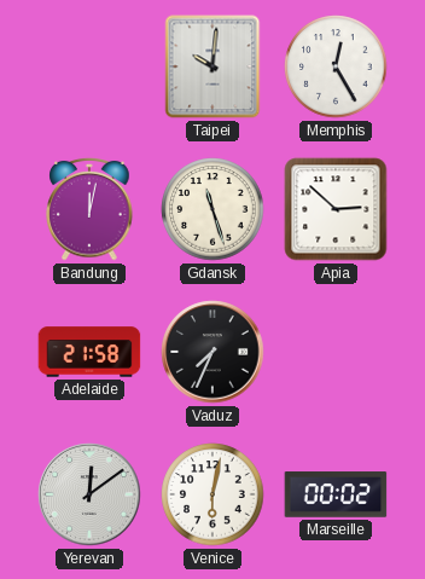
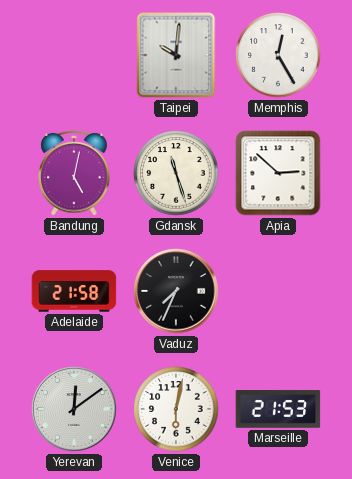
Bandung: 12:02 -> 5:02 (74, 173)
Marseille: 00:02 -> 21:53 (278, 409)
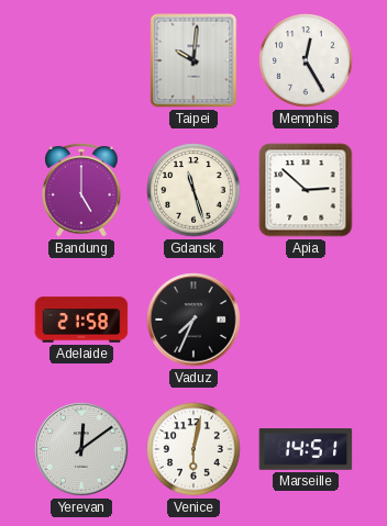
Bandung: 5:02 -> 5:00 (81, 190)
Marseille: 21:53 -> 14:51 (306, 449)
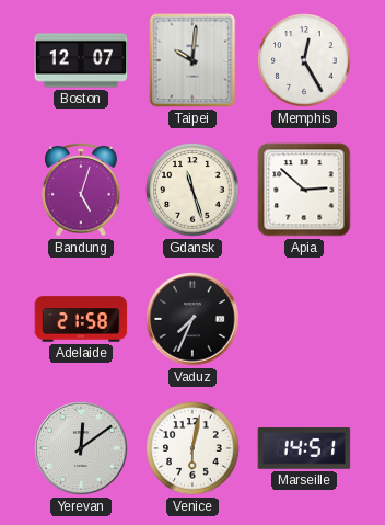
Boston: none -> 12:07 (81, 60)
Bandung: 5:00 -> 5:03 (81, 190)
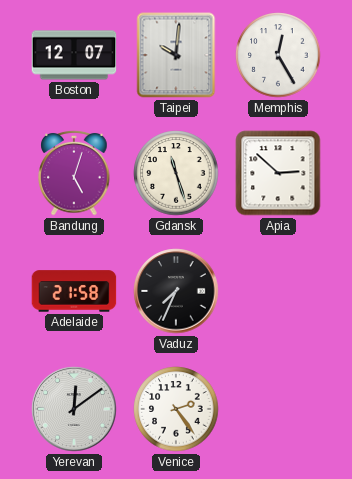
Venice: 6:02 -> 2:24 (176, 409)
Marseille: 14:51 -> none (304, 448)
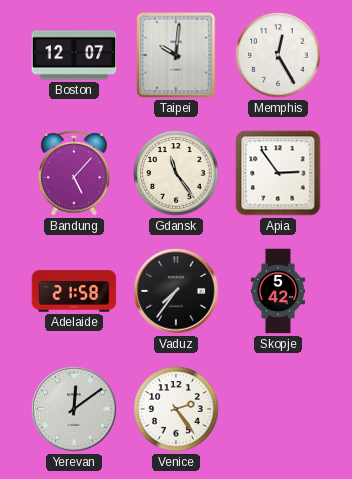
Bandung: 5:03 -> 5:07 (74, 173)
Gdansk: 11:27 -> 11:24 (176, 173)
Apia: 2:52 -> 2:54 (278, 173)
Vaduz: 7:34 -> 7:36 (176, 291)
Skopje: none -> 5:42 (277, 291)
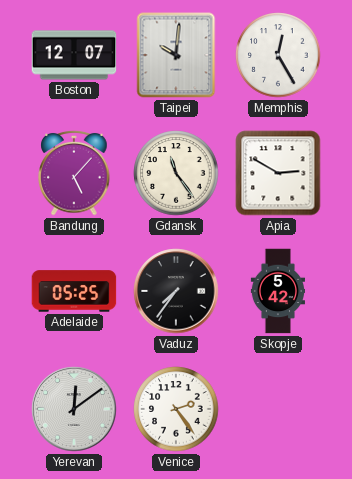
Apia: 2:54 -> 2:50 (278, 173)
Adelaide: 21:58 -> 05:25 (74, 291)
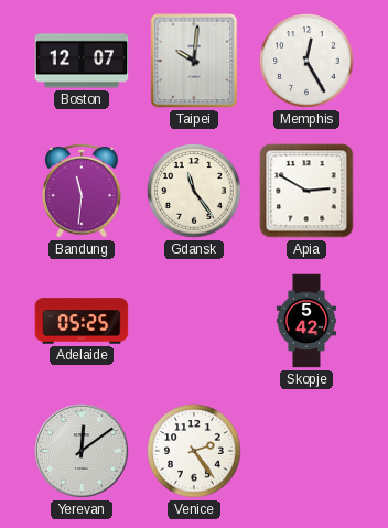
Bandung: 5:07 -> 11:31 (82, 191)
Vaduz: 7:36 -> none (176, 291)
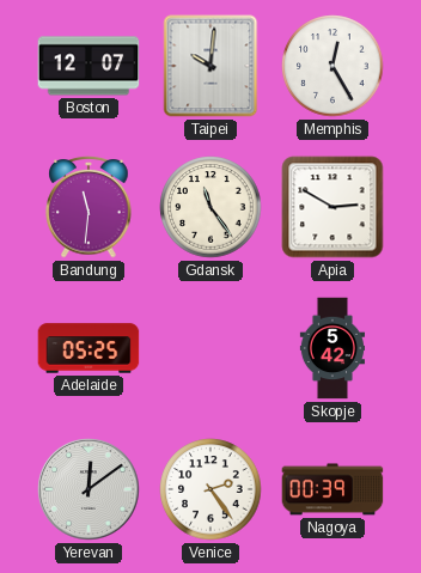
Nagoya: none -> 00:39 (332, 489)
